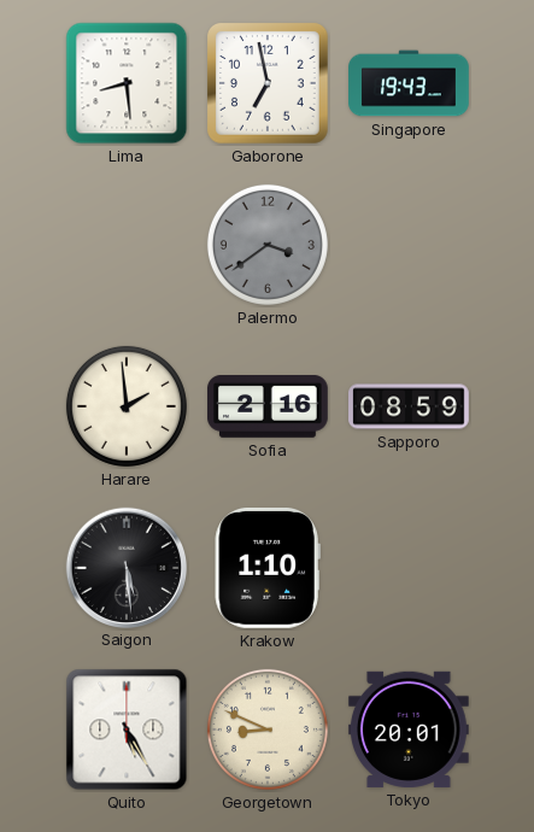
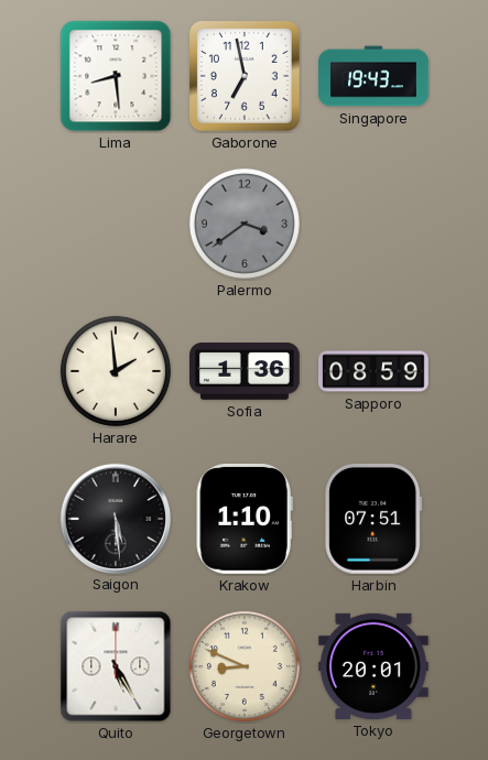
Sofia: 2:16 -> 1:36 (246, 372)
Harbin: none -> 07:51 (373, 519)
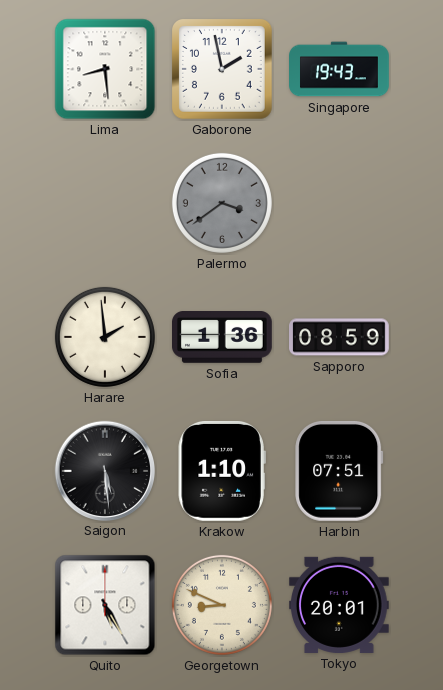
Gaborone: 6:58 -> 1:58 (223, 70)
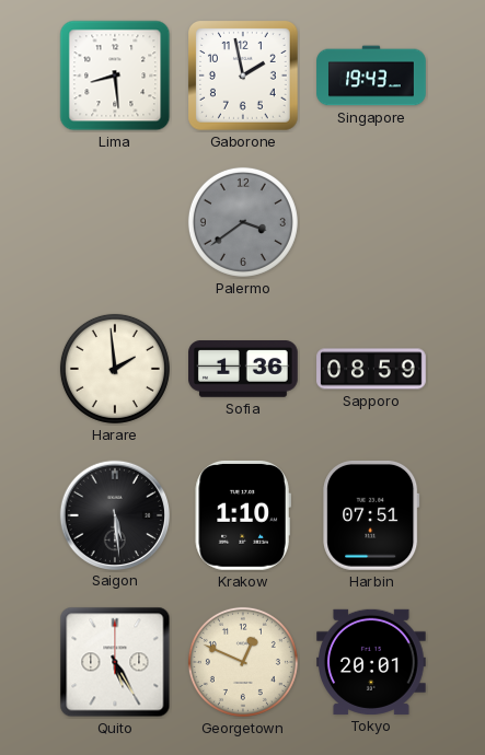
Georgetown: 8:49 -> 12:49 (243, 662)
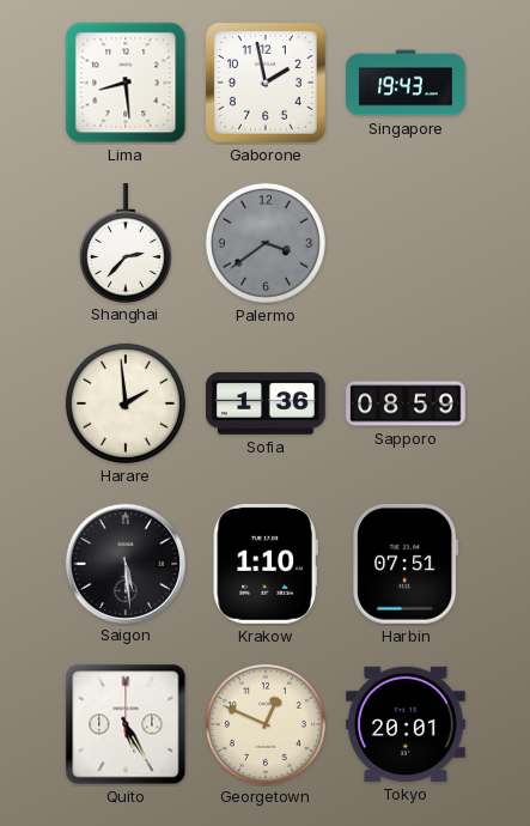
Shanghai: none -> 2:37 (126, 243)
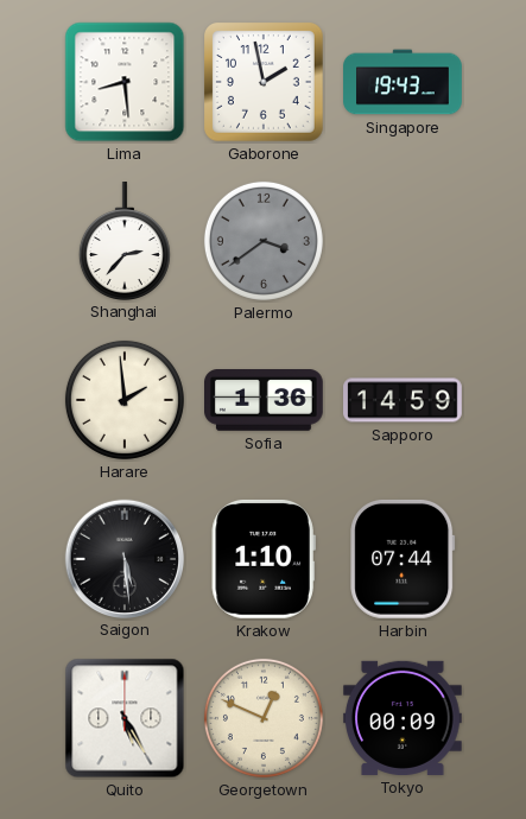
Sapporo: 08:59 -> 14:59 (403, 400)
Harbin: 07:51 -> 07:44 (403, 559)
Tokyo: 20:01 -> 00:09 (404, 718)
